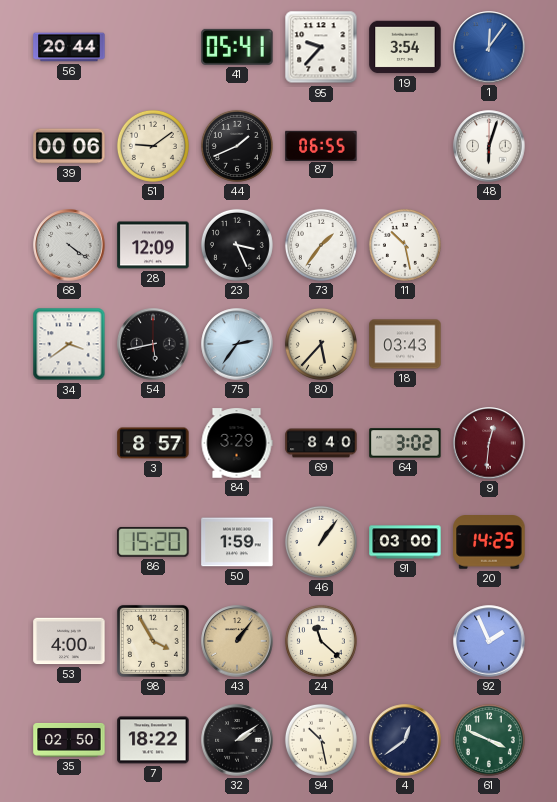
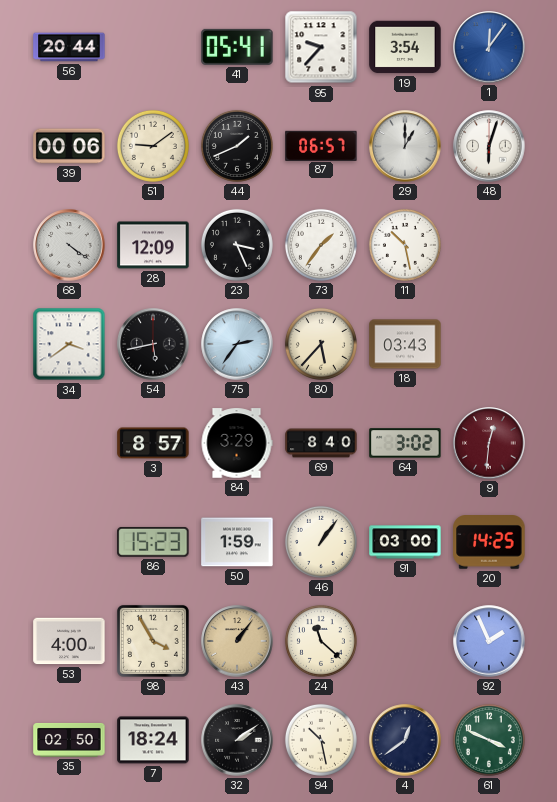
87: 06:55 -> 06:57 (321, 145)
29: none -> 1:00 (405, 146)
86: 15:20 -> 15:23 (153, 542)
7: 18:22 -> 18:24 (153, 740)
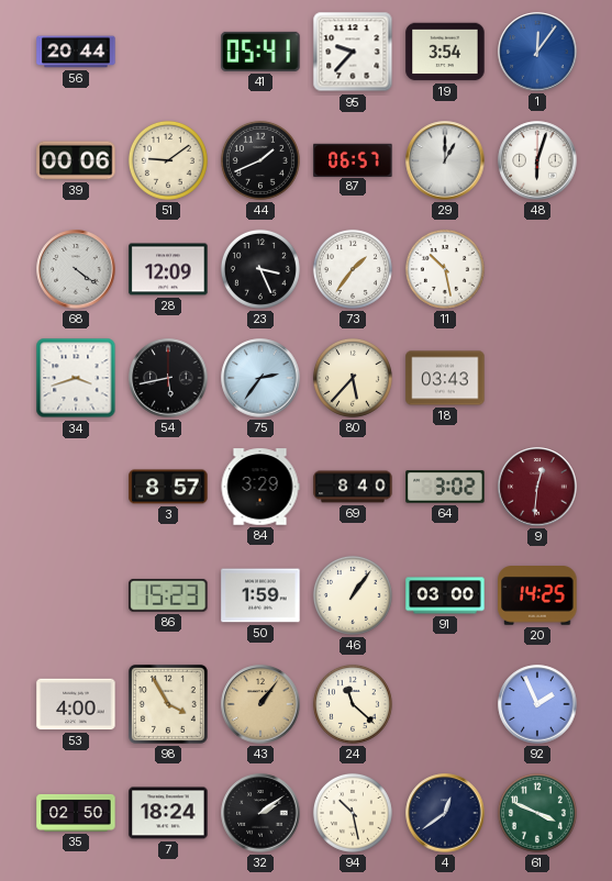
34: 3:39 -> 3:42 (76, 378)
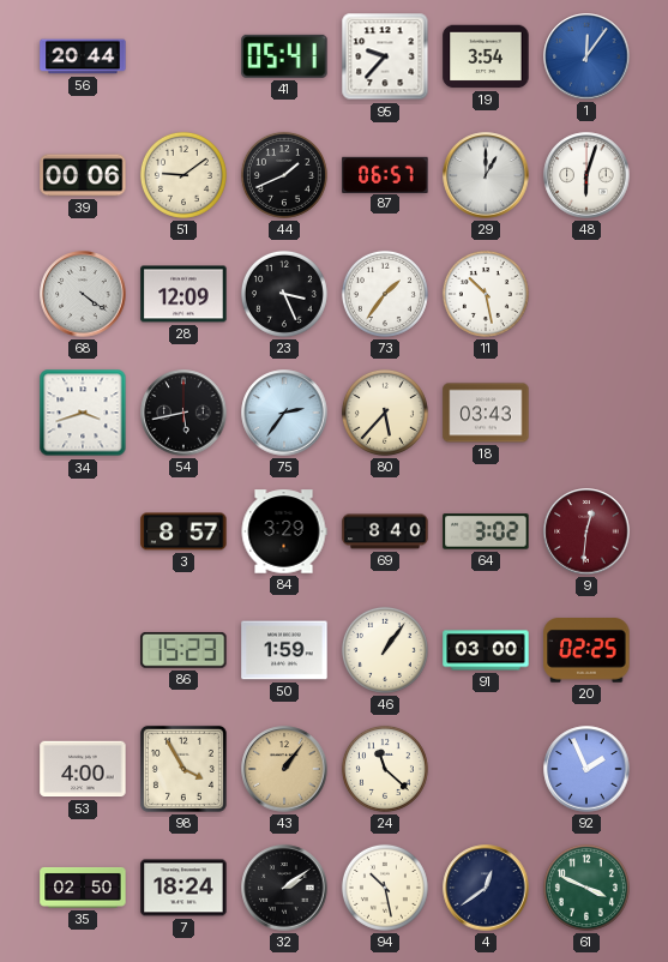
20: 14:25 -> 02:25 (586, 651)
